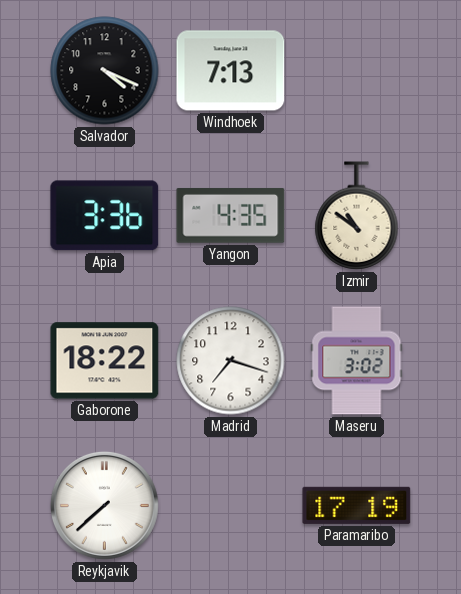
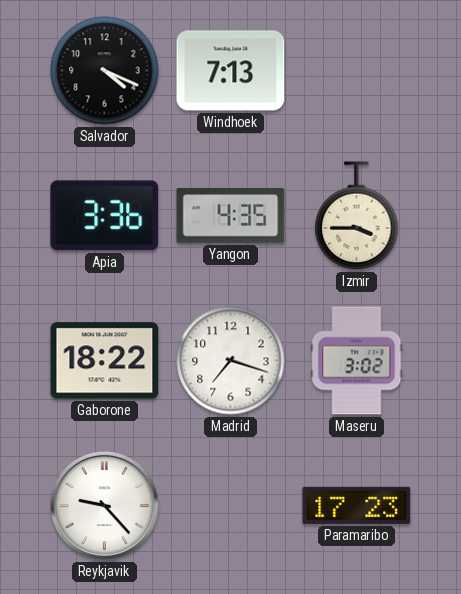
Izmir: 10:51 -> 3:45 (357, 216)
Reykjavik: 7:38 -> 9:23 (104, 505)
Paramaribo: 17:19 -> 17:23 (357, 505)
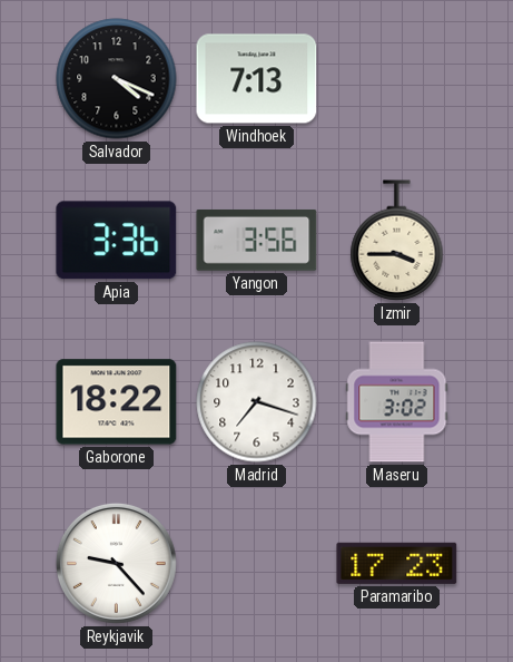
Yangon: 4:35 -> 3:56 (257, 241)
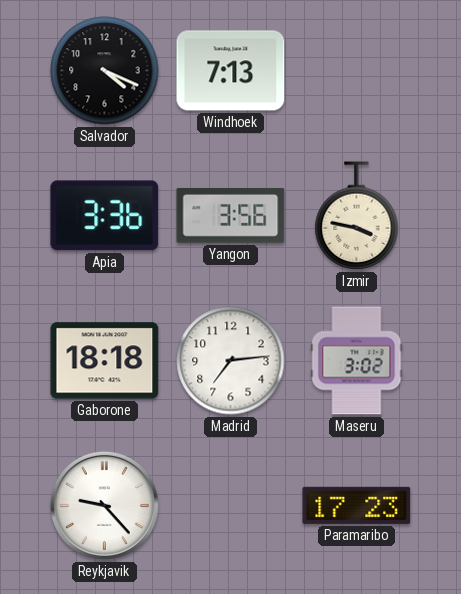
Izmir: 3:45 -> 3:47 (357, 216)
Gaborone: 18:22 -> 18:18 (105, 361)
Madrid: 7:18 -> 7:14 (231, 361)
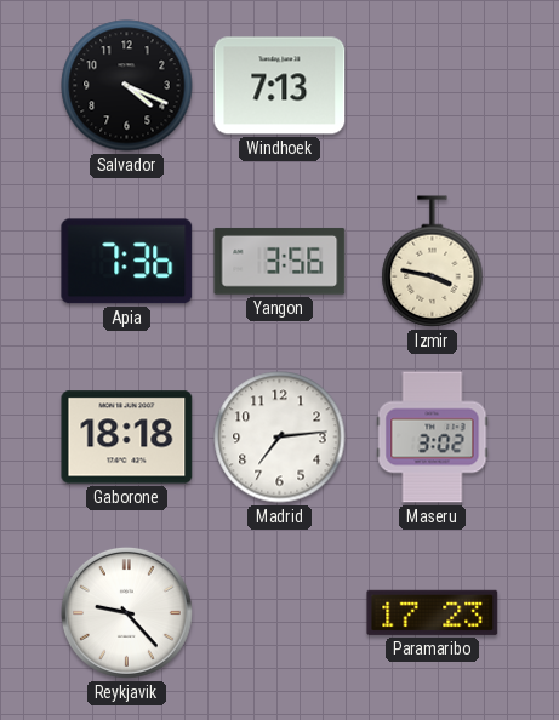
Apia: 3:36 -> 7:36 (127, 262)
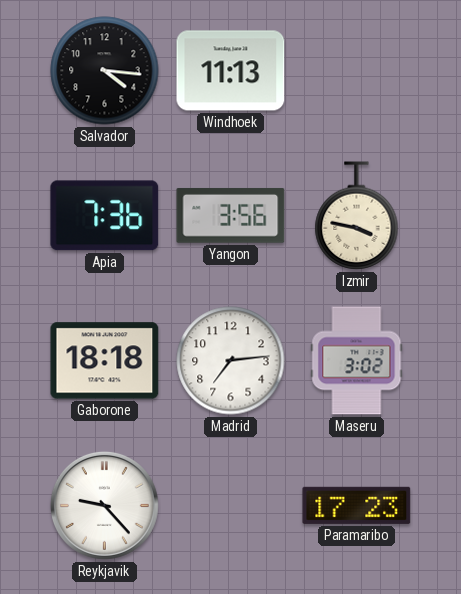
Salvador: 4:19 -> 4:16 (105, 71)
Windhoek: 7:13 -> 11:13 (231, 71)
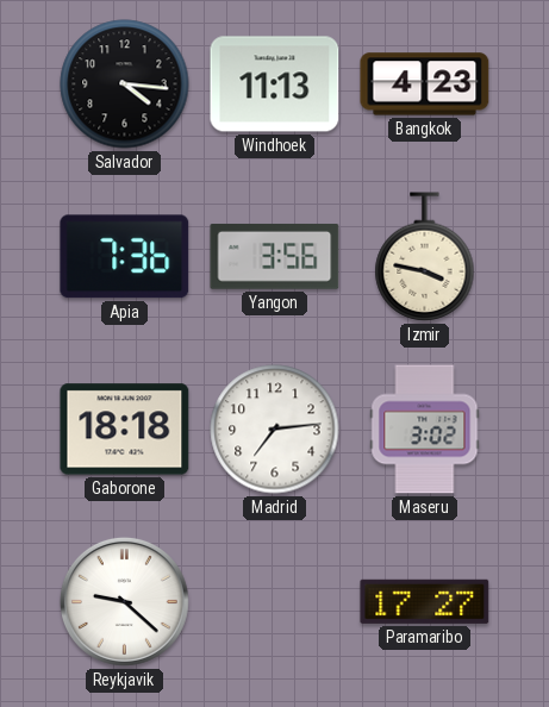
Bangkok: none -> 4:23 (425, 85)
Reykjavik: 9:23 -> 9:22 (124, 601)
Paramaribo: 17:23 -> 17:27 (425, 601)
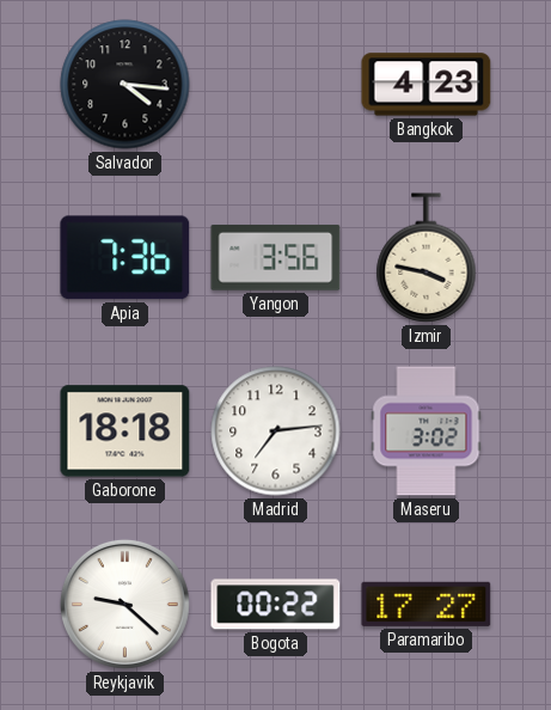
Windhoek: 11:13 -> none (275, 85)
Bogota: none -> 00:22 (276, 605)
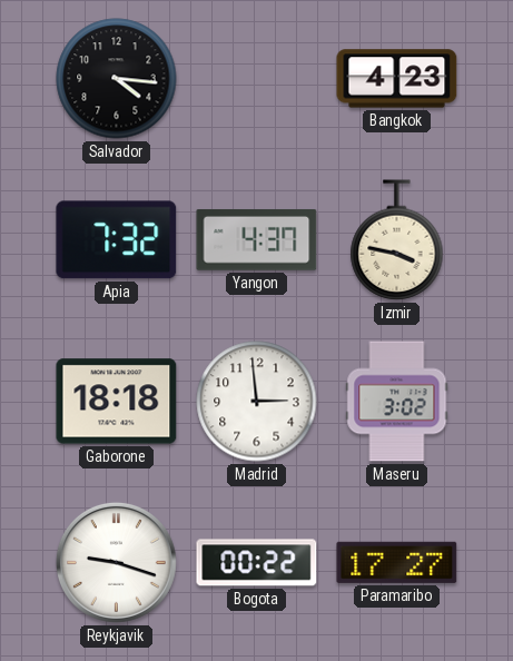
Apia: 7:36 -> 7:32 (117, 240)
Yangon: 3:56 -> 4:37 (257, 240)
Madrid: 7:14 -> 2:59 (257, 402)
Reykjavik: 9:22 -> 9:18 (116, 562)
